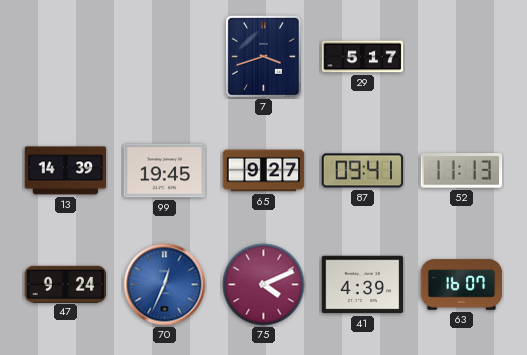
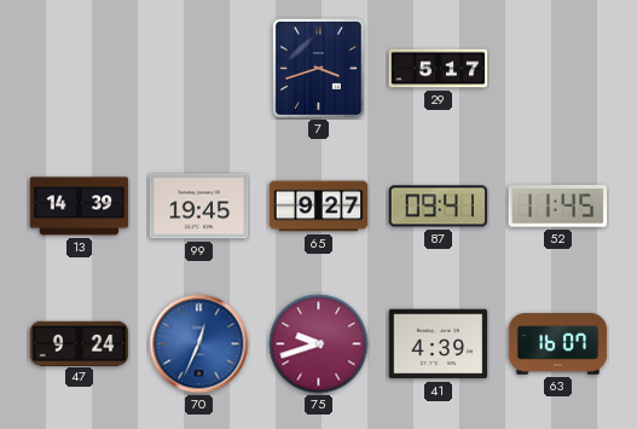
52: 11:13 -> 11:45 (558, 207)
75: 4:11 -> 9:42 (319, 344)
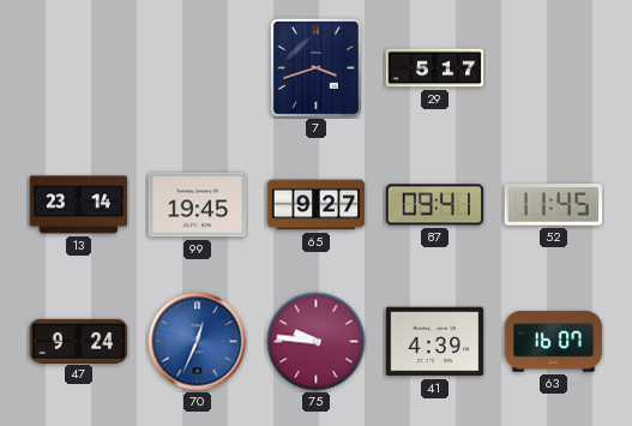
13: 14:39 -> 23:14 (79, 205)
75: 9:42 -> 9:46 (317, 342)
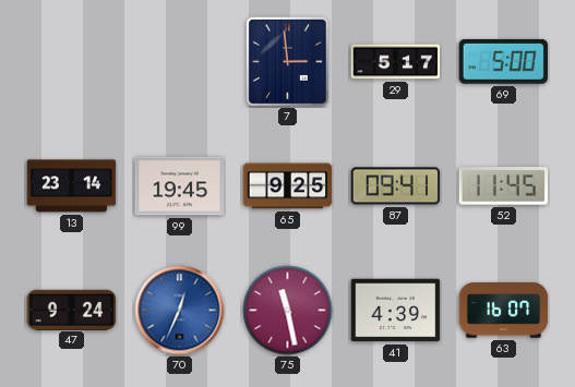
7: 3:42 -> 2:59 (287, 61)
69: none -> 5:00 (503, 61)
65: 9:27 -> 9:25 (288, 186)
75: 9:46 -> 11:28 (288, 311)
